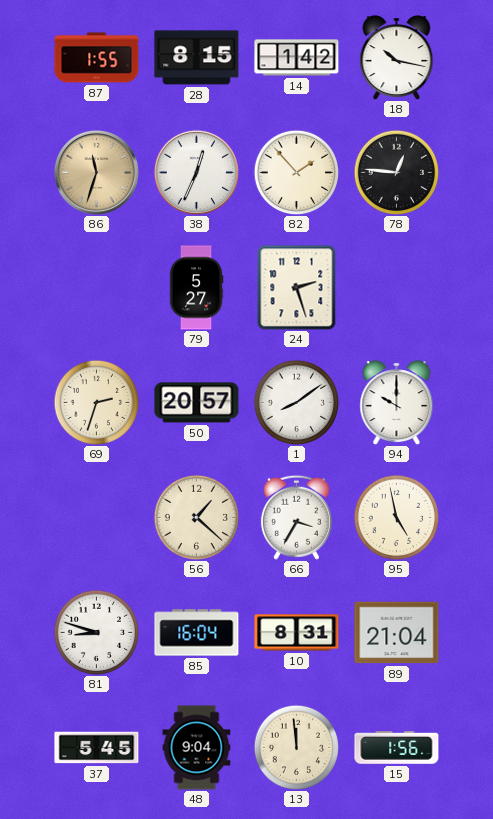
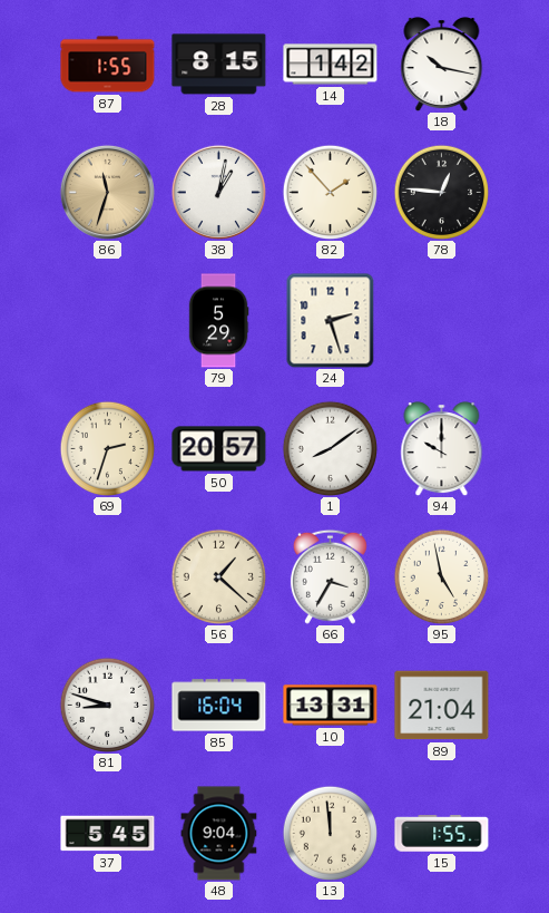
38: 12:34 -> 1:02 (218, 192)
79: 5:27 -> 5:29 (218, 321)
10: 8:31 -> 13:31 (331, 706)
15: 1:56 -> 1:55 (442, 834)
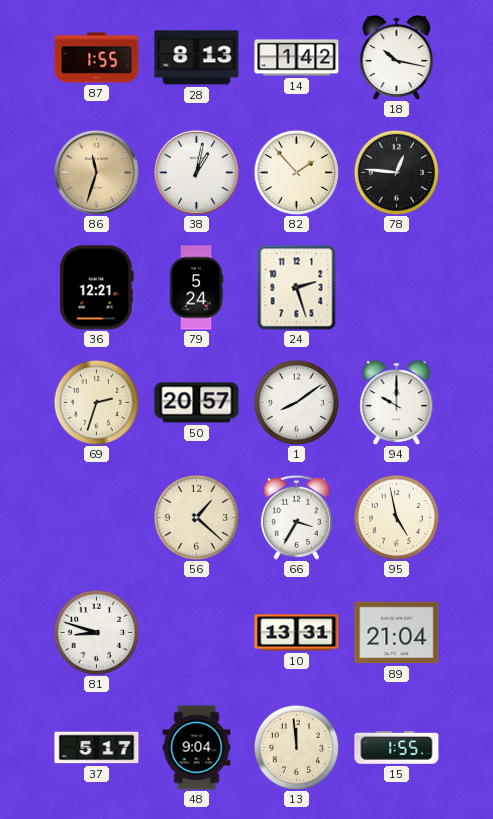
28: 8:15 -> 8:13 (197, 58)
36: none -> 12:21 (96, 288)
79: 5:29 -> 5:24 (196, 288)
85: 16:04 -> none (219, 706)
37: 5:45 -> 5:17 (97, 748)
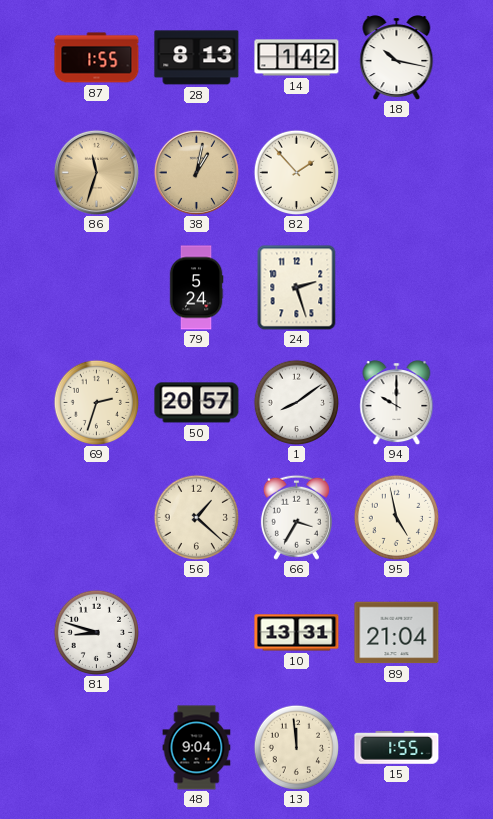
38 dial: white -> champagne (196, 172)
78: 12:46 -> none (396, 172)
36: 12:21 -> none (96, 288)
37: 5:17 -> none (97, 748)
